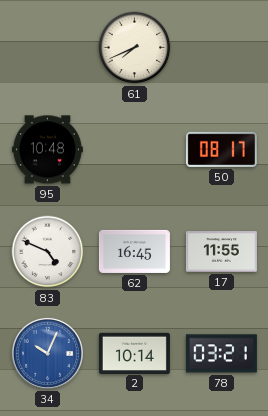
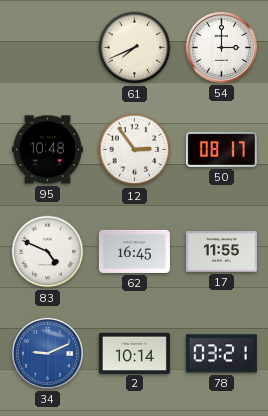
54: none -> 3:00 (221, 47)
12: none -> 2:54 (135, 150)
34: 10:04 -> 9:11 (47, 353)
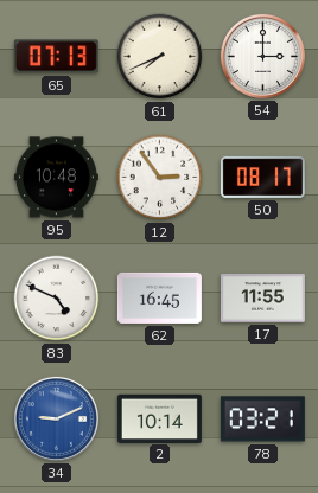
65: none -> 07:13 (56, 57)
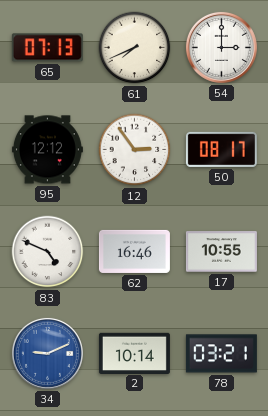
95: 10:48 -> 12:12 (47, 150)
62: 16:45 -> 16:46 (134, 251)
17: 11:55 -> 10:55 (221, 252)
